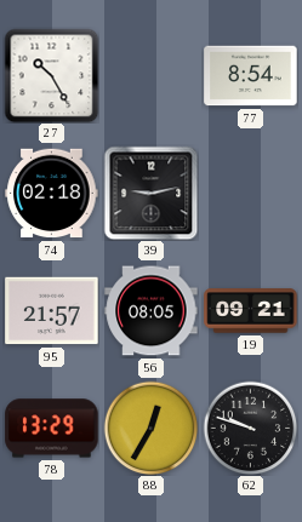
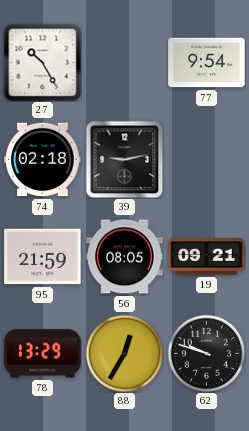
77: 8:54 -> 9:54 (207, 63)
95: 21:57 -> 21:59 (43, 257)
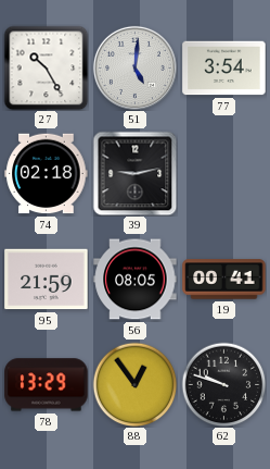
51: none -> 5:01 (134, 67)
77: 9:54 -> 3:54 (224, 69)
19: 09:21 -> 00:41 (224, 280)
88: 12:35 -> 12:54 (134, 384)
